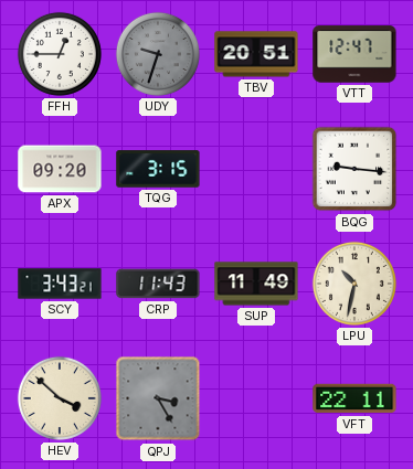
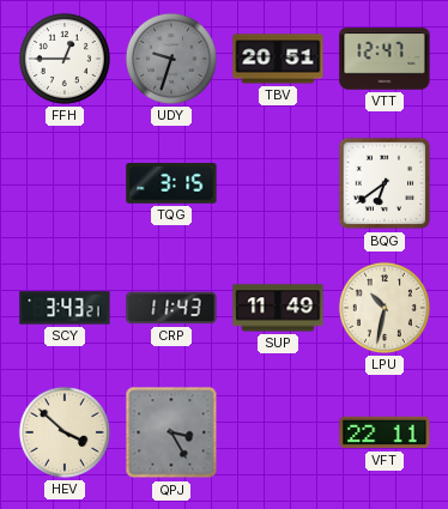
APX: 09:20 -> none (60, 169)
BQG: 9:16 -> 6:39 (385, 183)
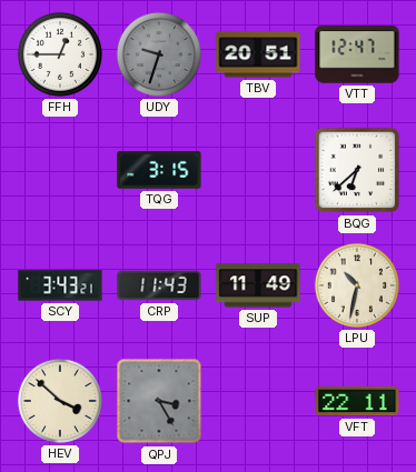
BQG: 6:39 -> 6:38 (357, 170)
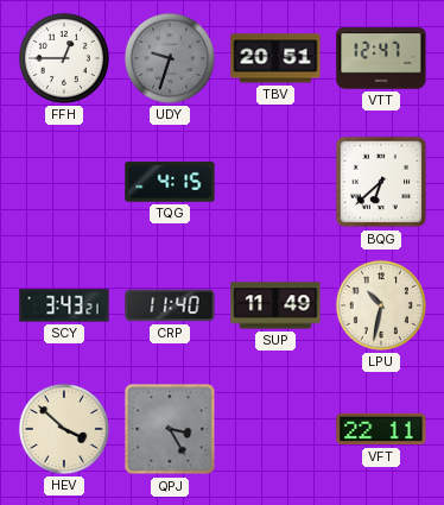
TQG: 3:15 -> 4:15 (170, 182)
CRP: 11:43 -> 11:40 (170, 305)
